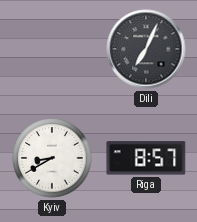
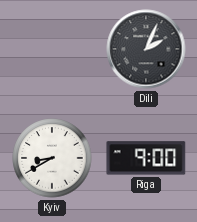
Dili: 7:04 -> 2:04 (146, 49)
Riga: 8:57 -> 9:00 (146, 158)
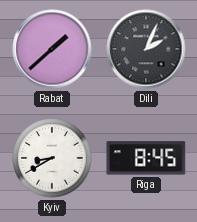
Rabat: none -> 1:38 (52, 49)
Riga: 9:00 -> 8:45 (146, 158)
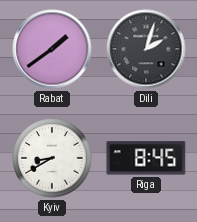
Rabat: 1:38 -> 1:39 (52, 49)
Dili: 2:04 -> 2:03 (146, 49)
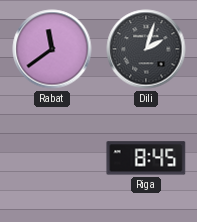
Rabat: 1:39 -> 11:39 (52, 49)
Kyiv: 8:40 -> none (52, 158)
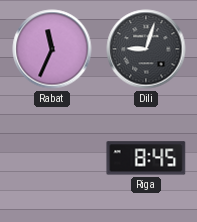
Rabat: 11:39 -> 11:34 (52, 49)
Dili: 2:03 -> 9:03 (146, 49)
